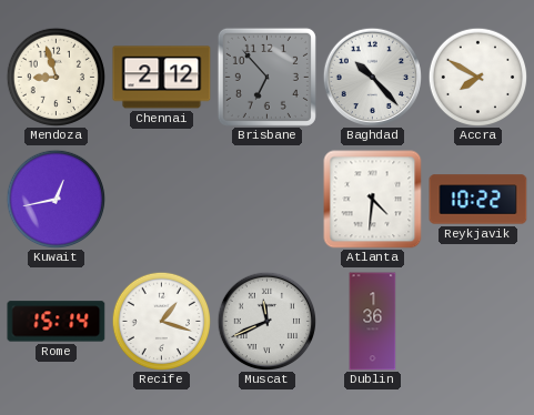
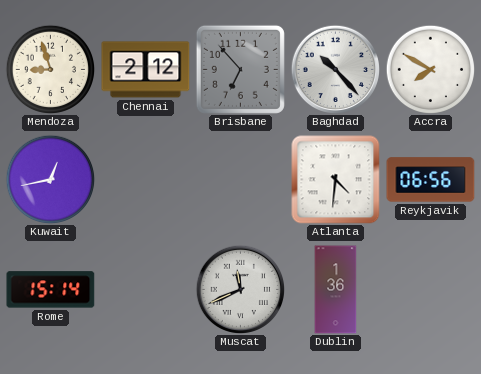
Reykjavik: 10:22 -> 06:56 (431, 180)
Recife: 1:18 -> none (161, 321)
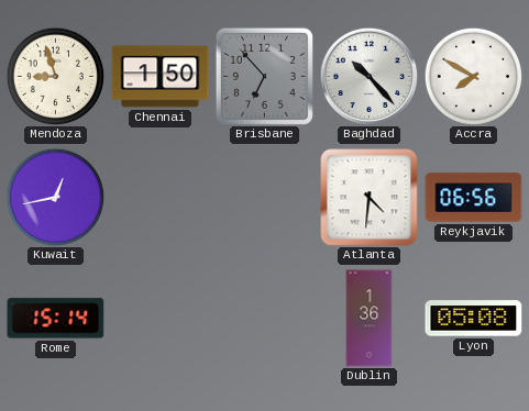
Chennai: 2:12 -> 1:50 (161, 77)
Muscat: 11:41 -> none (240, 289)
Lyon: none -> 05:08 (474, 319)
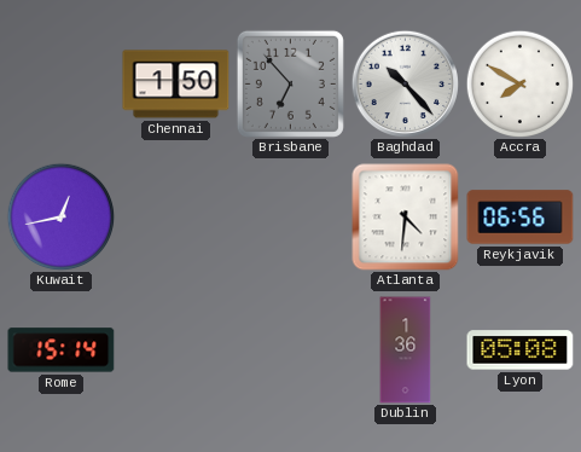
Mendoza: 8:57 -> none (55, 76)
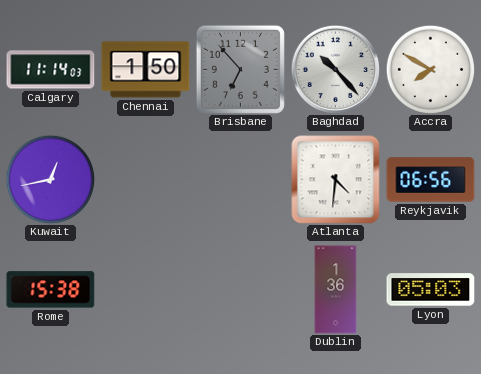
Calgary: none -> 11:14 (51, 70)
Rome: 15:14 -> 15:38 (51, 290)
Lyon: 05:08 -> 05:03 (431, 290)
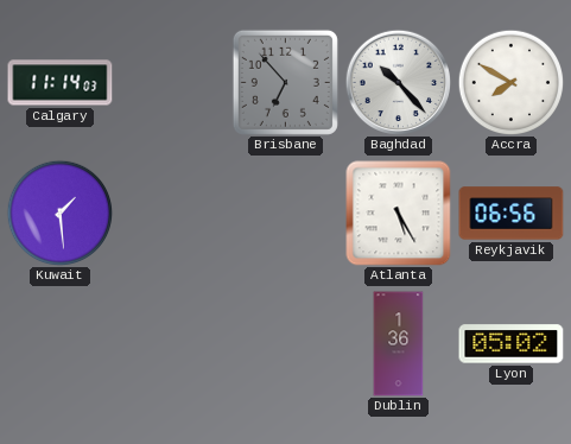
Chennai: 1:50 -> none (146, 70)
Kuwait: 12:43 -> 1:29 (59, 213)
Atlanta: 4:31 -> 5:25 (399, 214)
Rome: 15:38 -> none (51, 290)
Lyon: 05:03 -> 05:02 (512, 344)
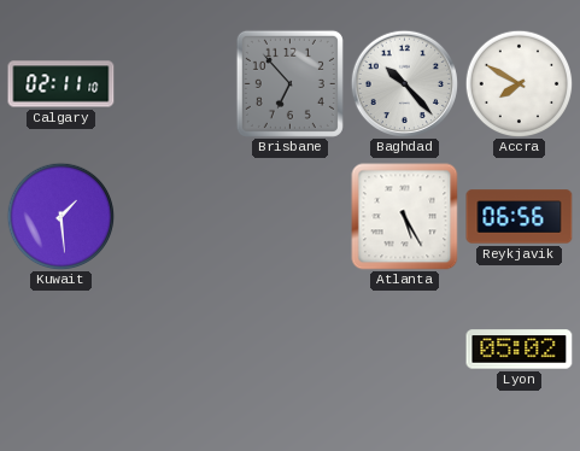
Calgary: 11:14 -> 02:11 (61, 84)
Dublin: 1:36 -> none (399, 344)
